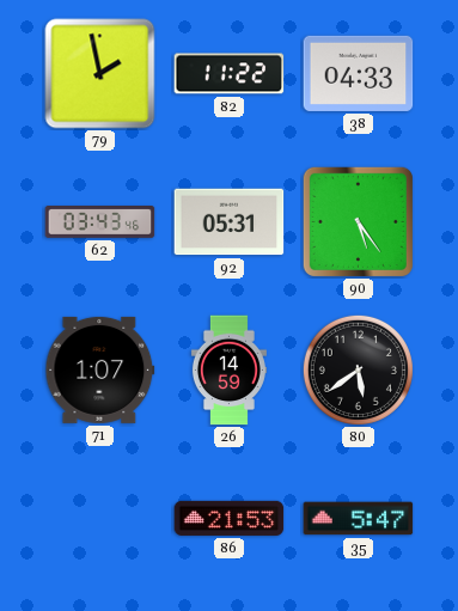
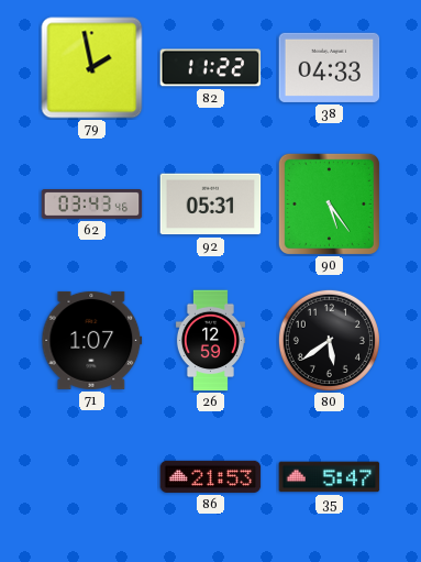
26: 14:59 -> 12:59 (210, 341)
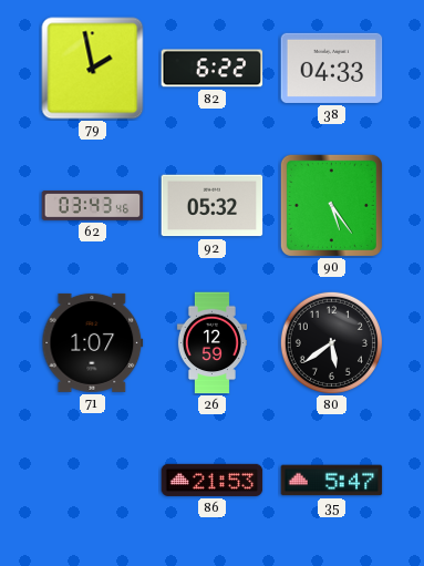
82: 11:22 -> 6:22 (213, 69)
92: 05:31 -> 05:32 (213, 206)
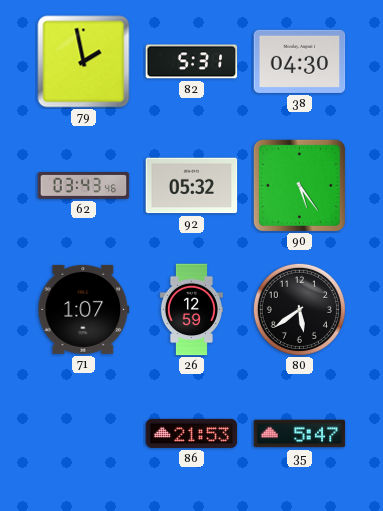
82: 6:22 -> 5:31 (192, 62)
38: 04:33 -> 04:30 (300, 61)
